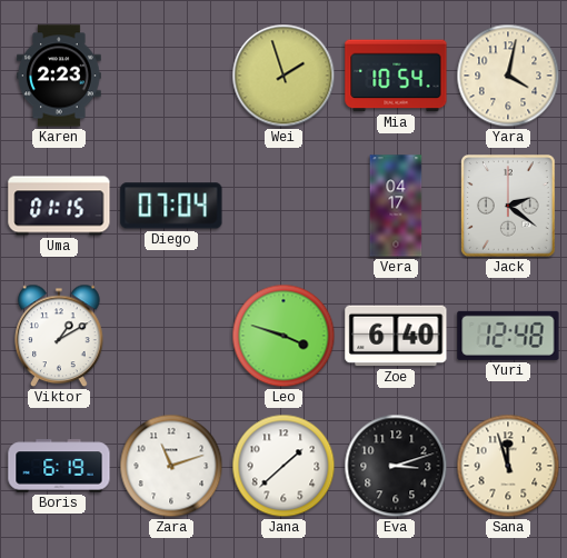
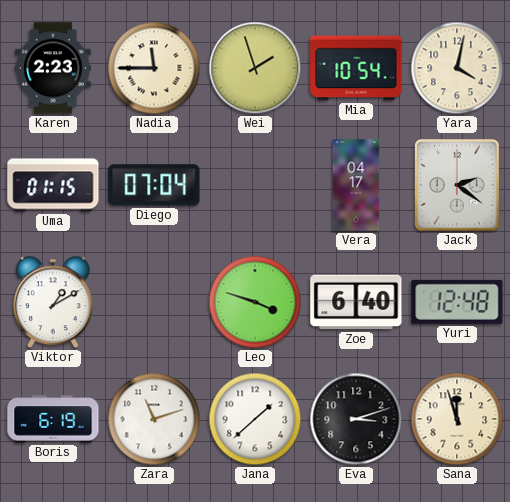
Nadia: none -> 11:45 (154, 68)
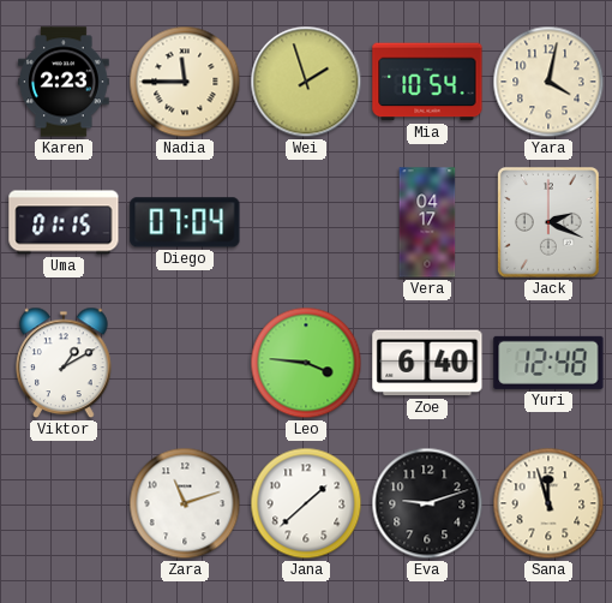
Jack: 2:21 -> 2:19 (550, 223)
Leo: 3:48 -> 3:46 (306, 363)
Boris: 6:19 -> none (53, 419)
Eva: 3:12 -> 9:12 (427, 503)
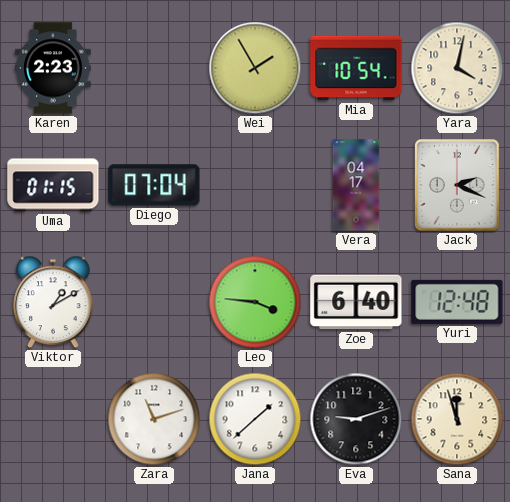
Nadia: 11:45 -> none (185, 82)
Wei: 1:57 -> 1:55 (255, 68)
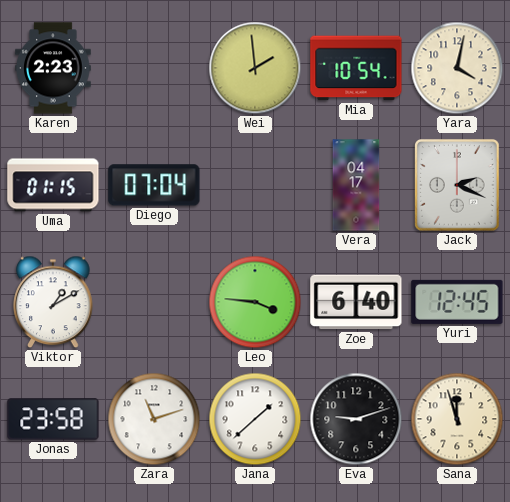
Wei: 1:55 -> 1:59 (255, 68)
Yuri: 12:48 -> 12:45 (457, 302)
Jonas: none -> 23:58 (53, 419)
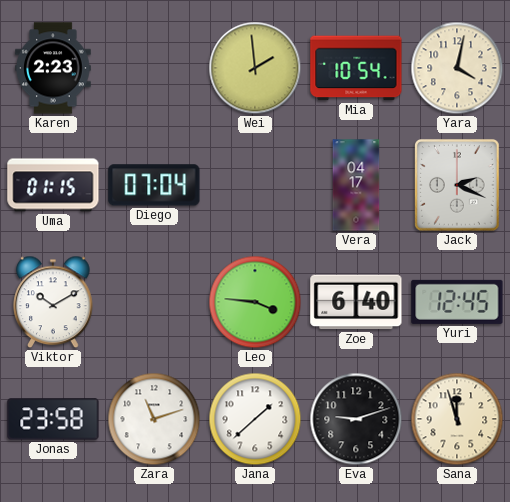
Viktor: 1:10 -> 10:10 (53, 302)
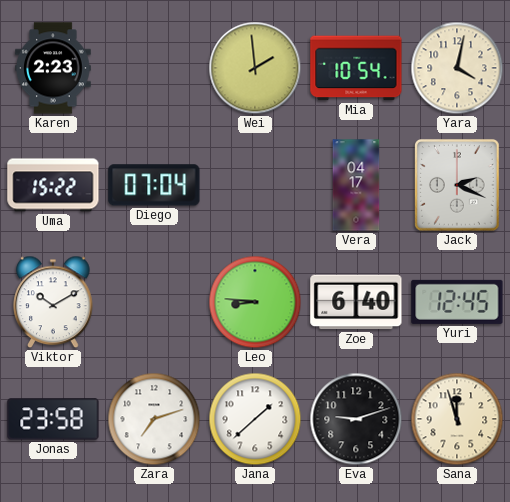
Uma: 01:15 -> 15:22 (53, 185)
Leo: 3:46 -> 8:46 (255, 302)
Zara: 11:12 -> 7:12 (154, 419)
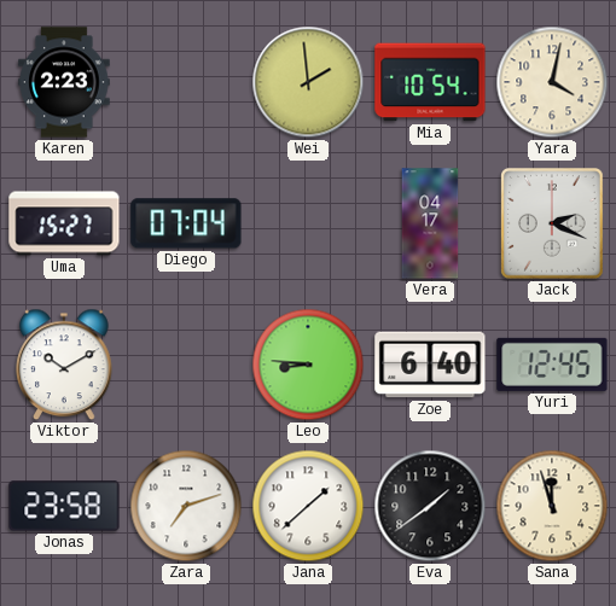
Uma: 15:22 -> 15:27 (64, 223)
Eva: 9:12 -> 1:39 (430, 506)
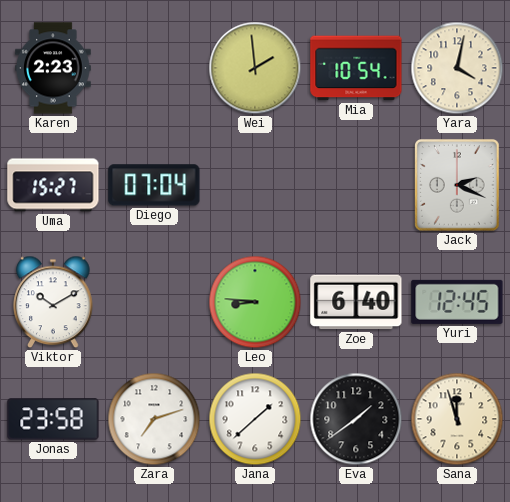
Vera: 04:17 -> none (430, 223)
